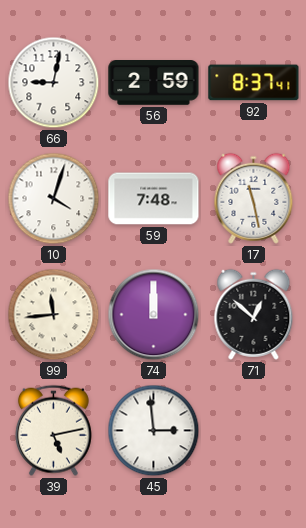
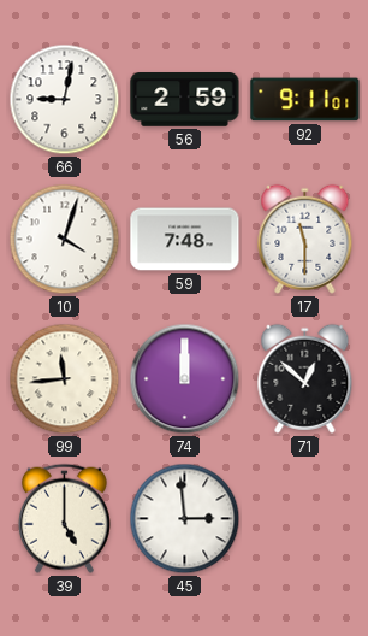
92: 8:37 -> 9:11 (305, 100)
17: 11:28 -> 11:30 (305, 238)
39: 5:13 -> 5:00 (64, 518)
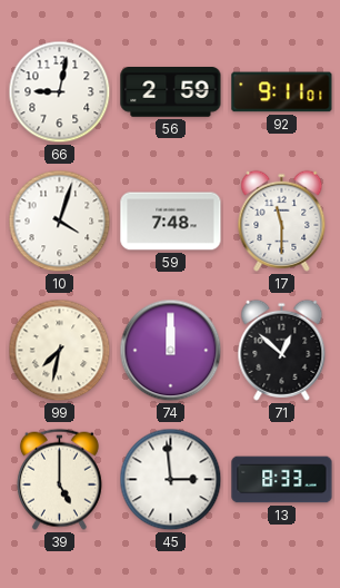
99: 11:44 -> 7:32 (60, 351)
13: none -> 8:33 (282, 480)
